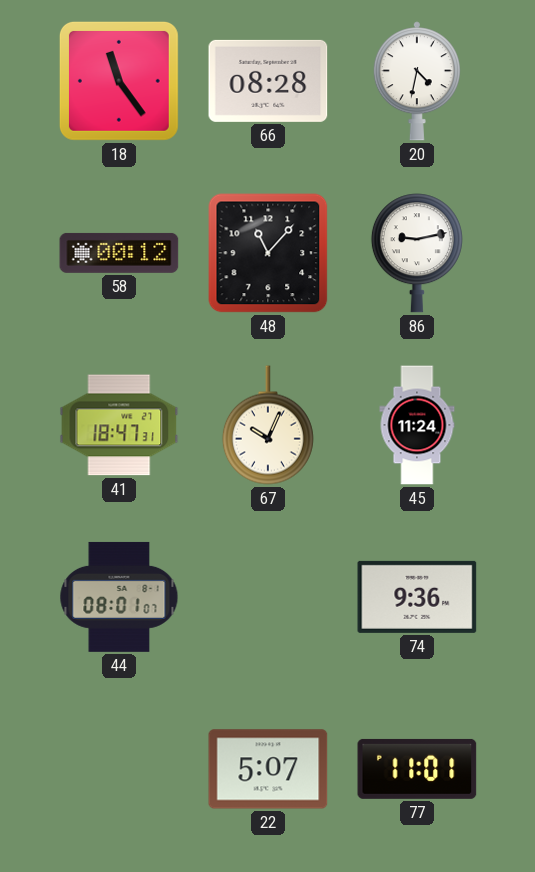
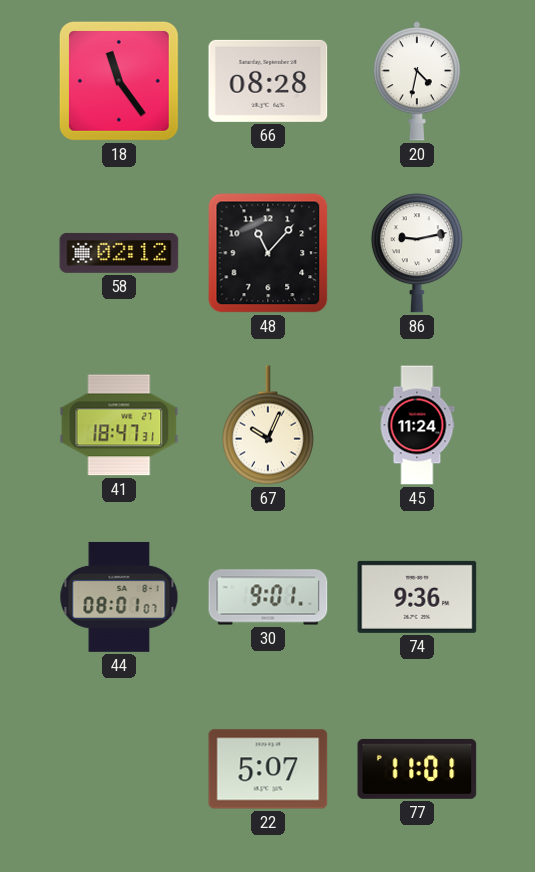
58: 00:12 -> 02:12 (119, 253)
30: none -> 9:01 (268, 597)
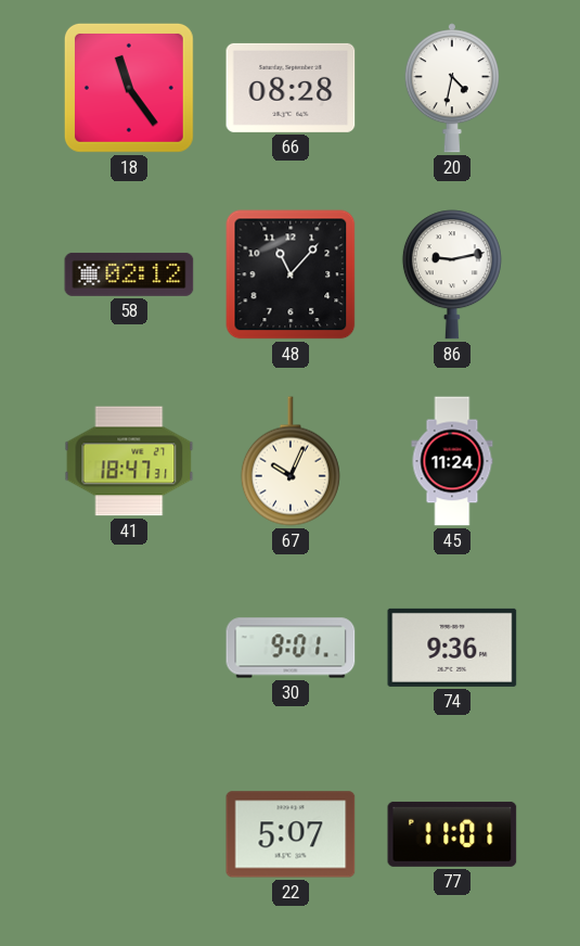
44: 08:01 -> none (119, 597)
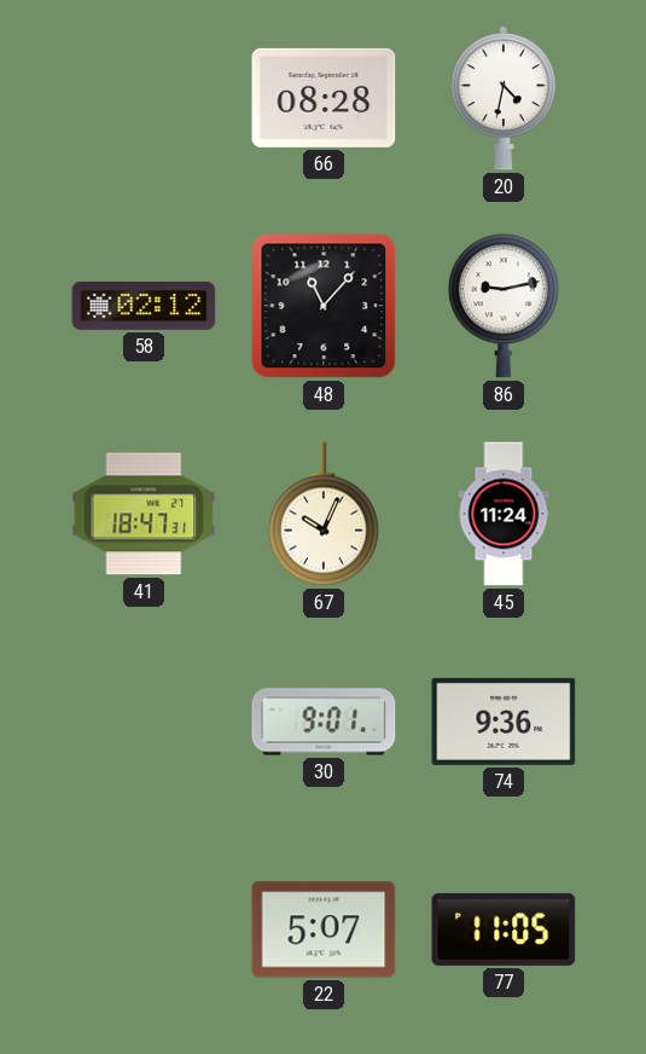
18: 11:24 -> none (129, 88)
77: 11:01 -> 11:05 (504, 930)
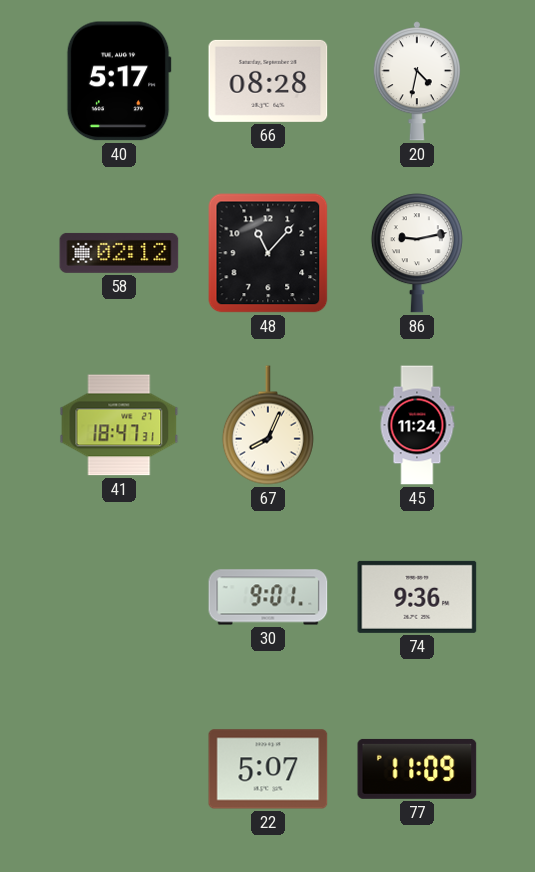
40: none -> 5:17 (119, 81)
67: 10:04 -> 8:04 (268, 425)
77: 11:05 -> 11:09 (417, 769)
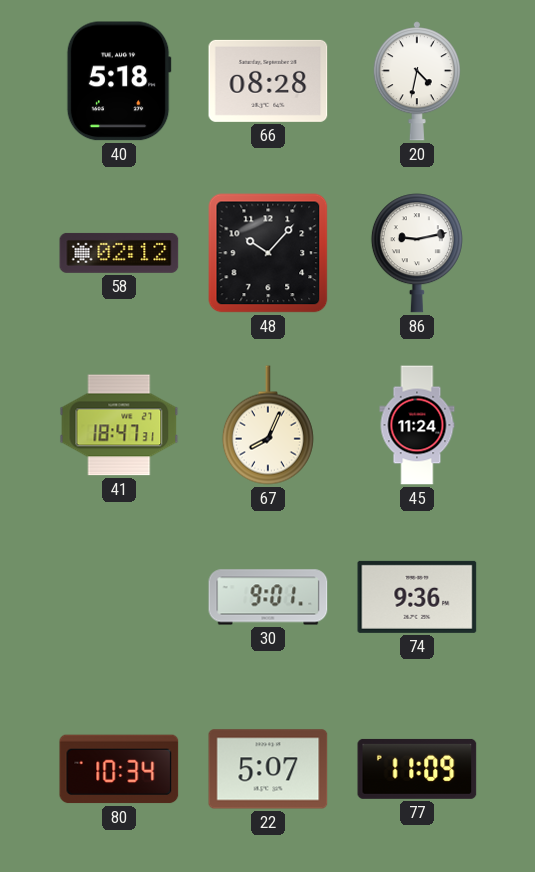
40: 5:17 -> 5:18 (119, 81)
48: 11:07 -> 10:07 (268, 253)
80: none -> 10:34 (119, 769)
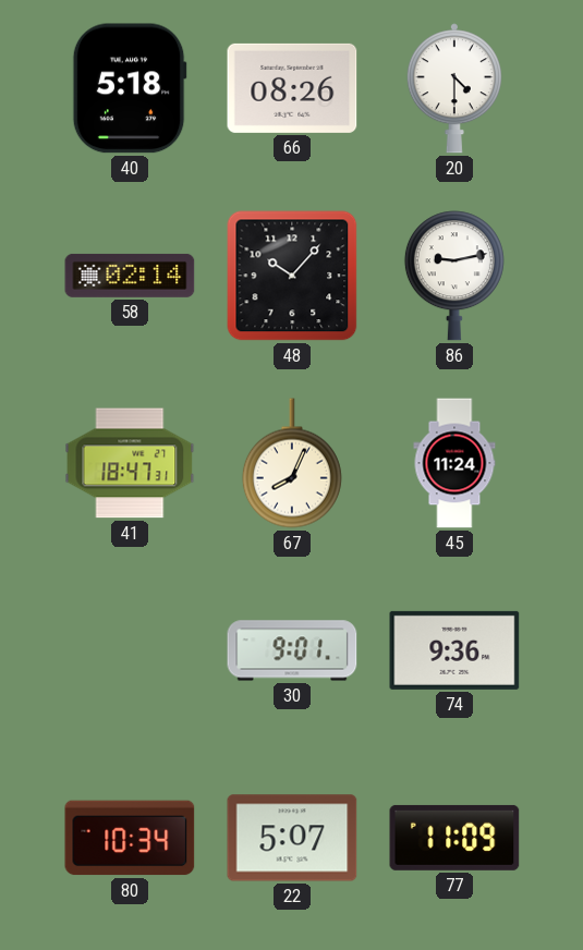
66: 08:28 -> 08:26 (292, 88)
20: 4:32 -> 4:30 (454, 88)
58: 02:12 -> 02:14 (130, 276)
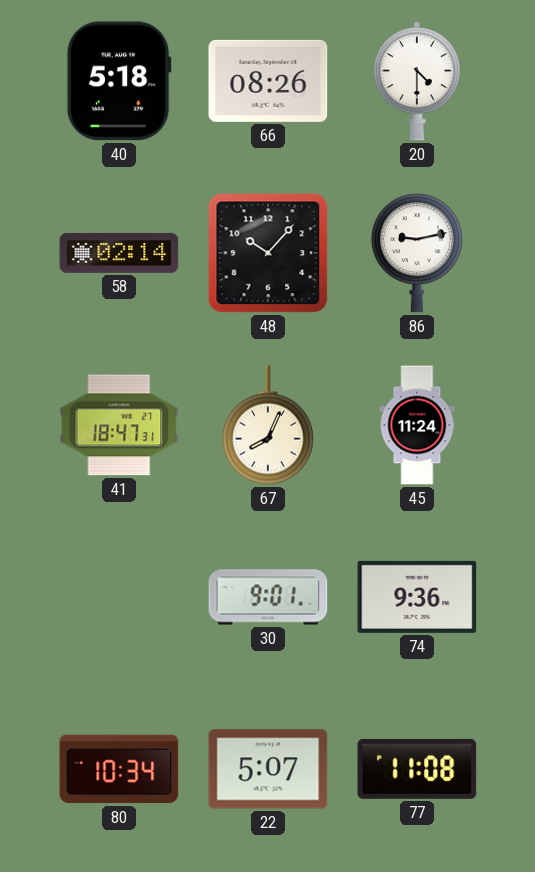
77: 11:09 -> 11:08 (417, 769)
